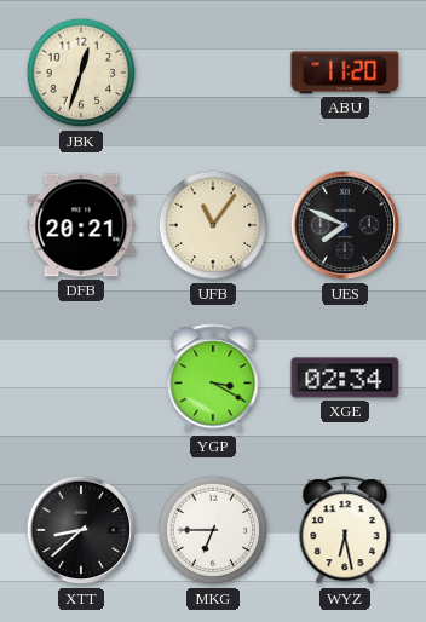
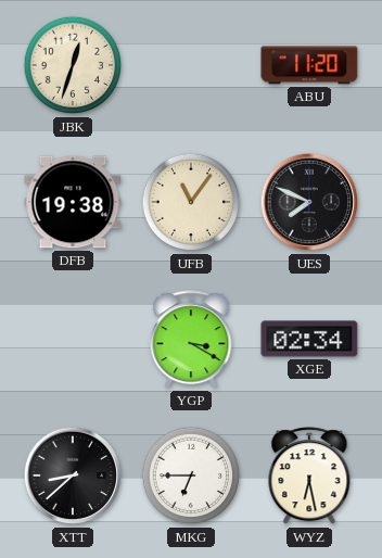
DFB: 20:21 -> 19:38 (73, 202)
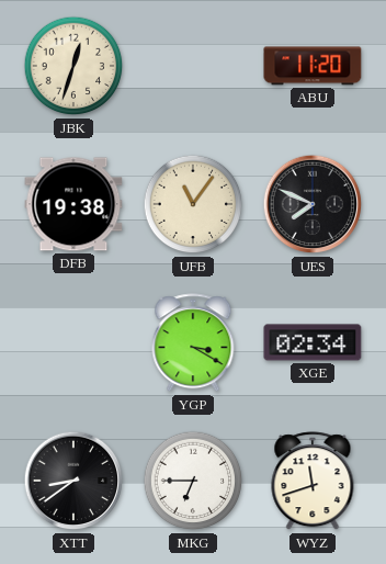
XTT: 8:38 -> 8:39 (73, 481)
WYZ: 6:28 -> 11:42 (313, 482)
